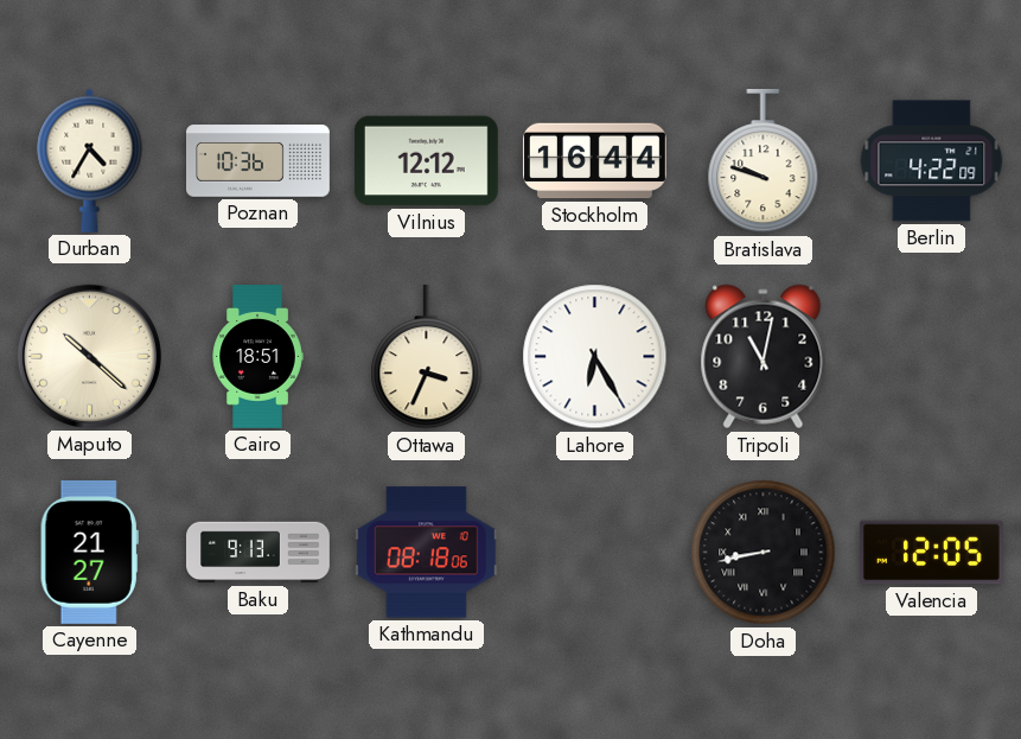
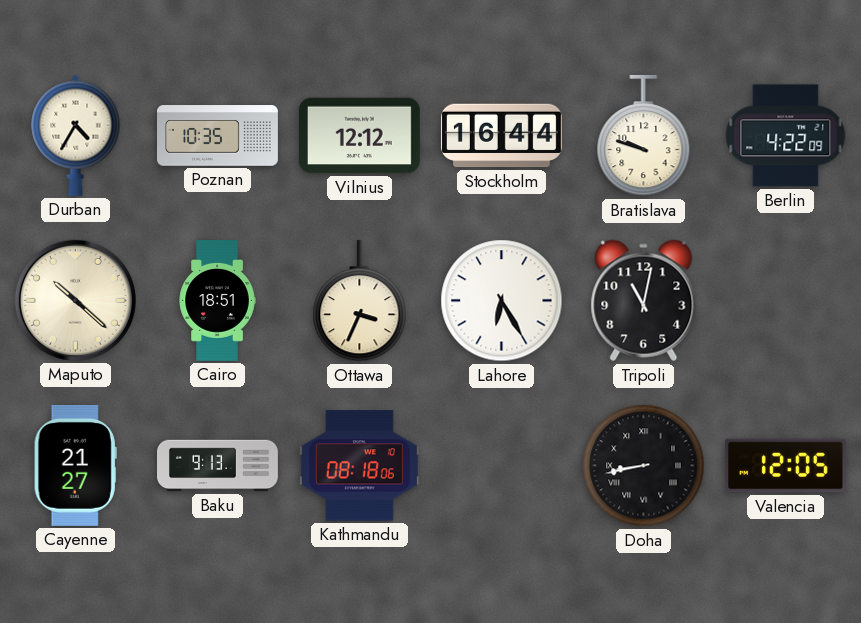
Poznan: 10:36 -> 10:35 (218, 136)
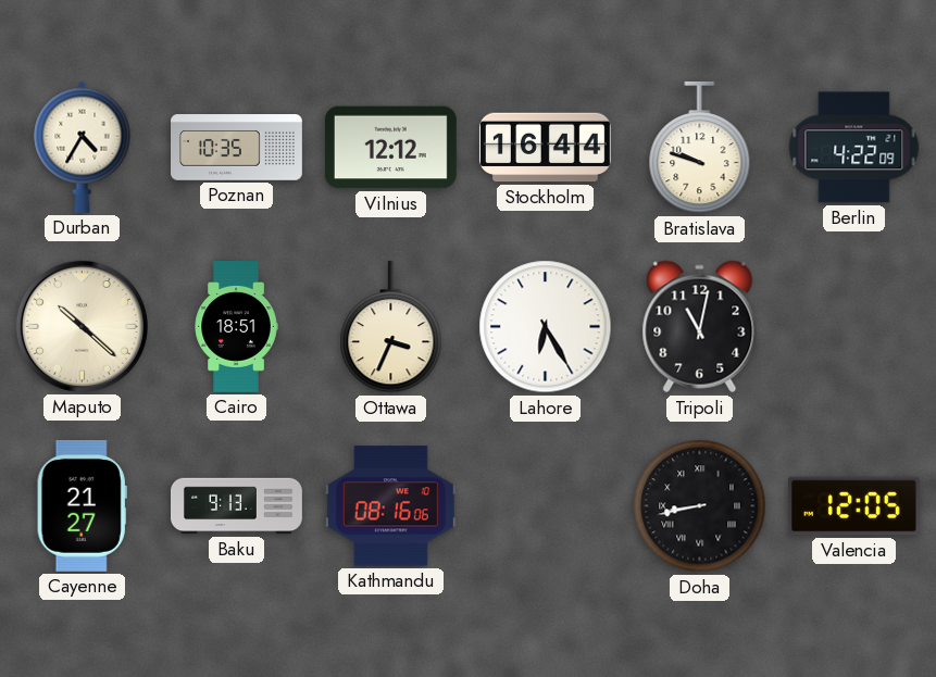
Kathmandu: 08:18 -> 08:16 (390, 506)
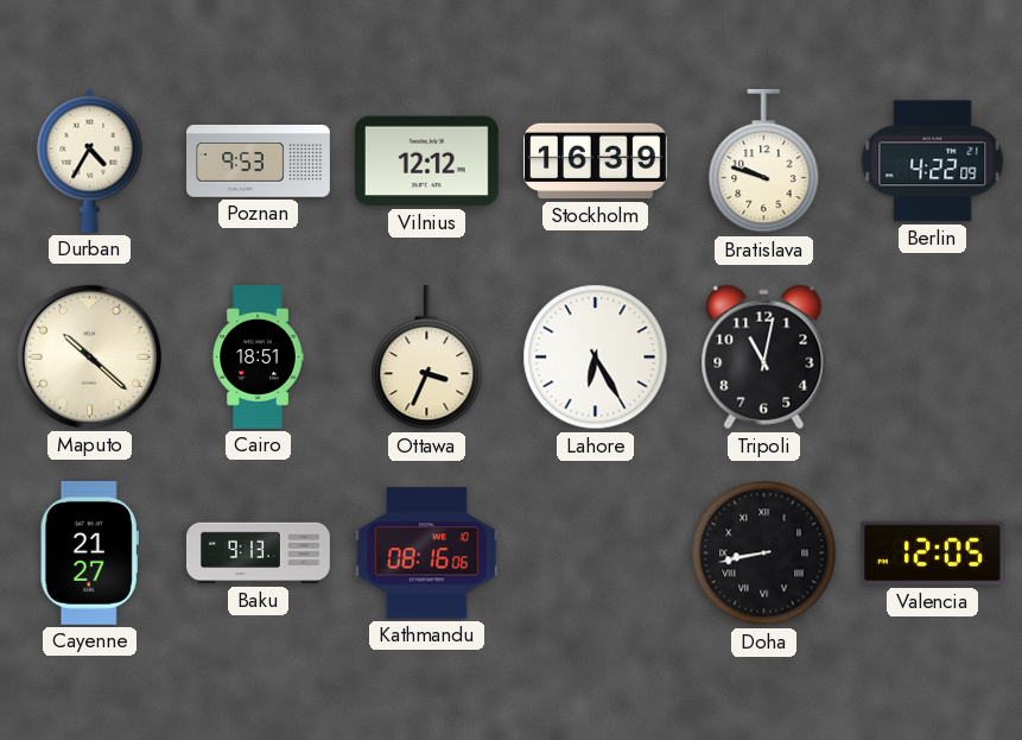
Poznan: 10:35 -> 9:53 (259, 162)
Stockholm: 16:44 -> 16:39 (595, 162)
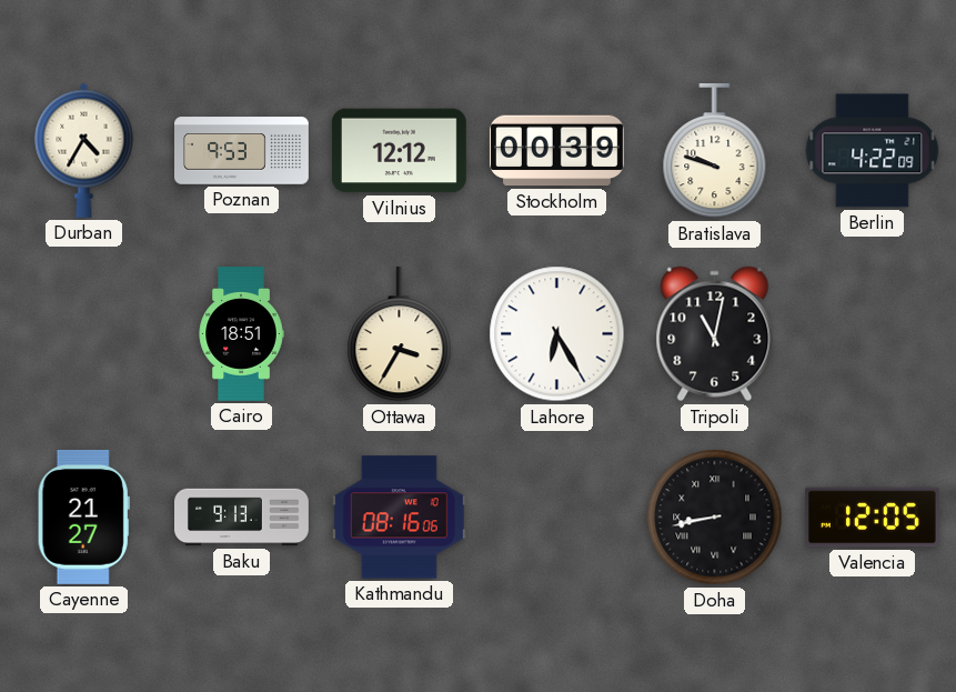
Stockholm: 16:39 -> 00:39 (556, 151)
Maputo: 10:22 -> none (89, 356)
Ottawa: 3:34 -> 3:35 (400, 334)
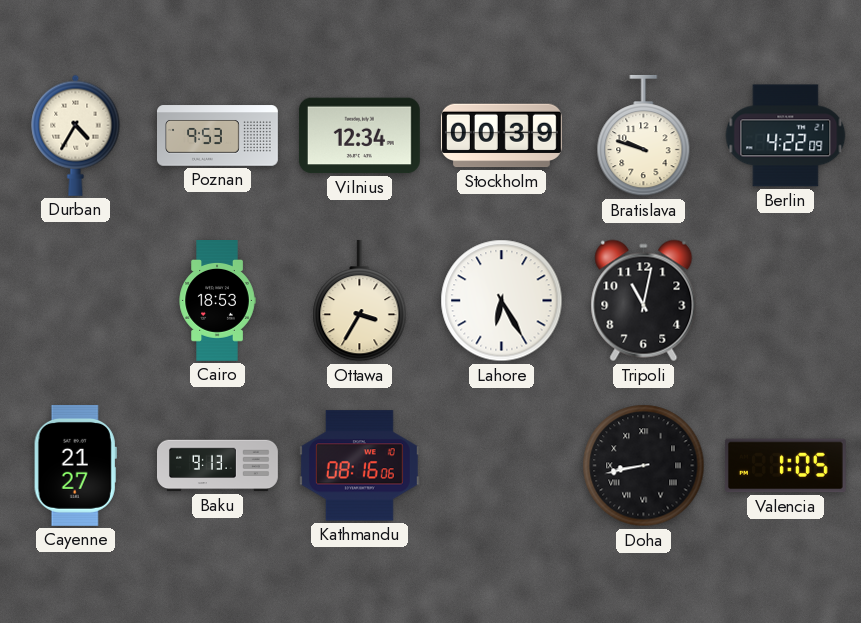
Vilnius: 12:12 -> 12:34 (359, 136)
Cairo: 18:51 -> 18:53 (217, 301)
Valencia: 12:05 -> 1:05 (785, 466)
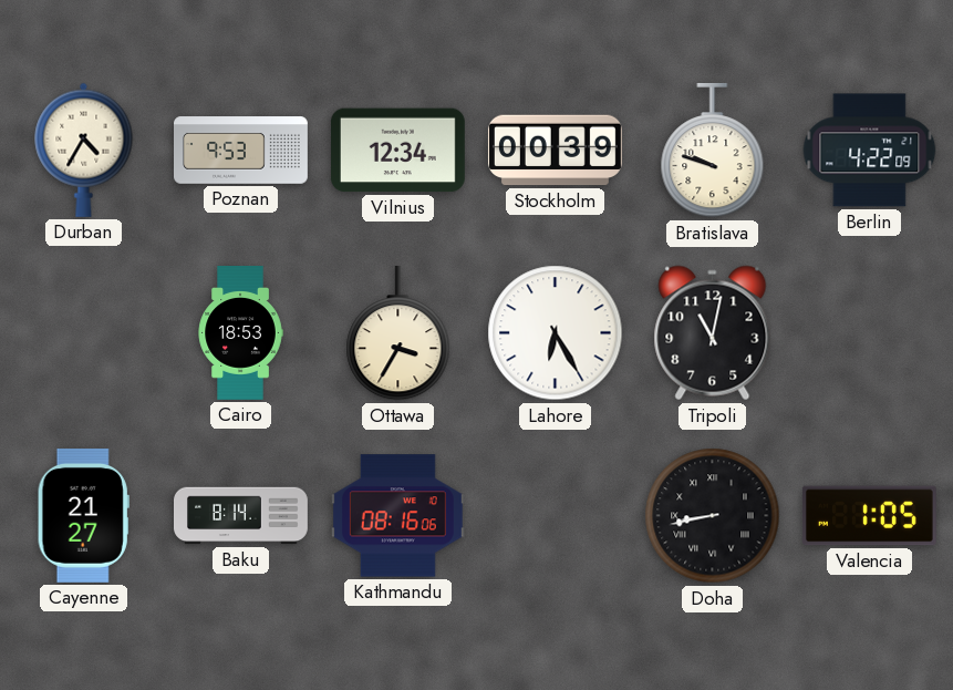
Baku: 9:13 -> 8:14 (241, 516)
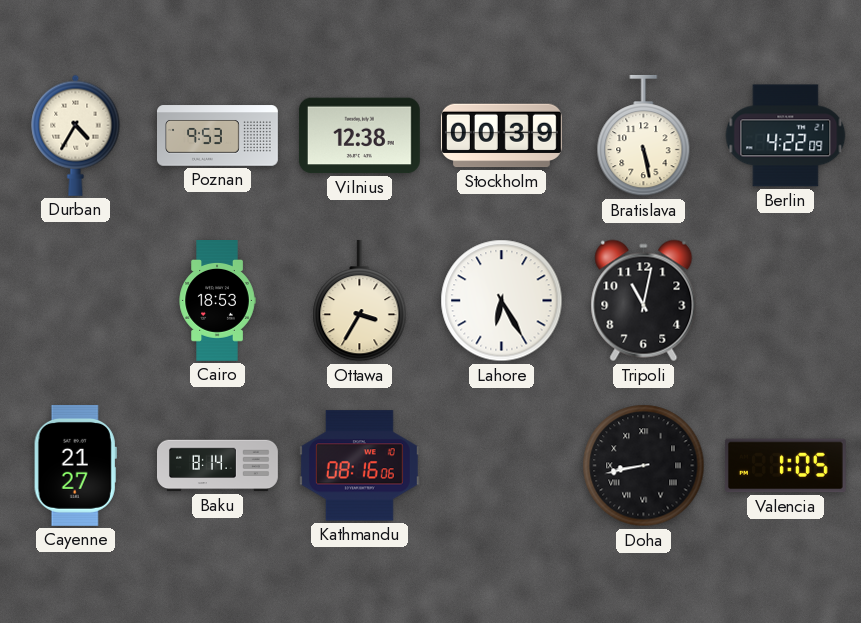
Vilnius: 12:34 -> 12:38 (359, 136)
Bratislava: 9:48 -> 5:28 (644, 136)
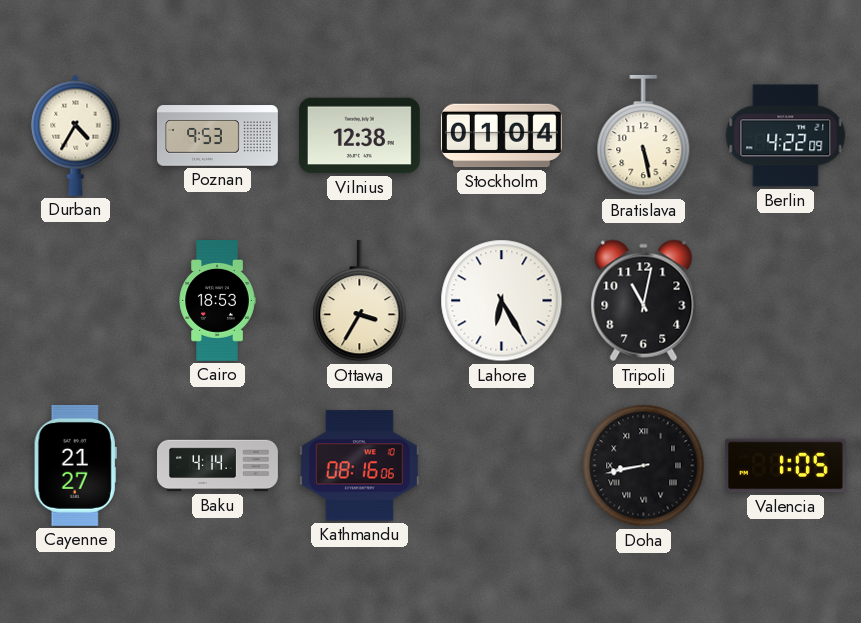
Stockholm: 00:39 -> 01:04 (501, 136)
Baku: 8:14 -> 4:14 (218, 466)
